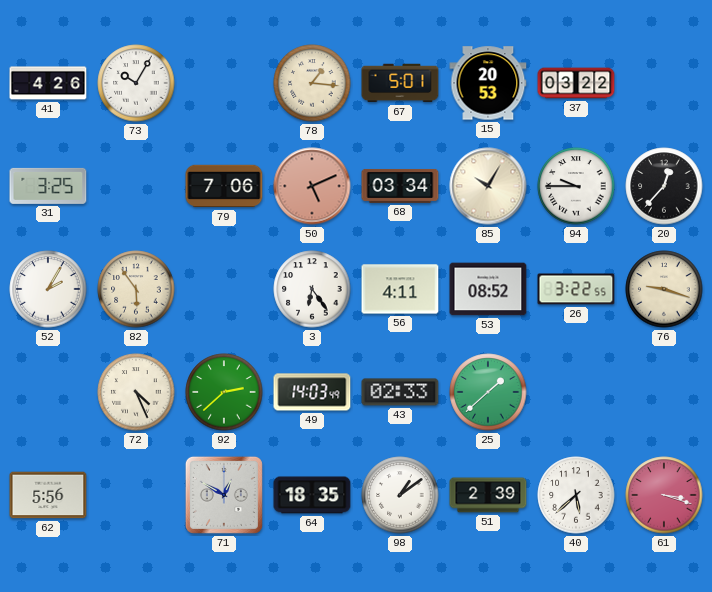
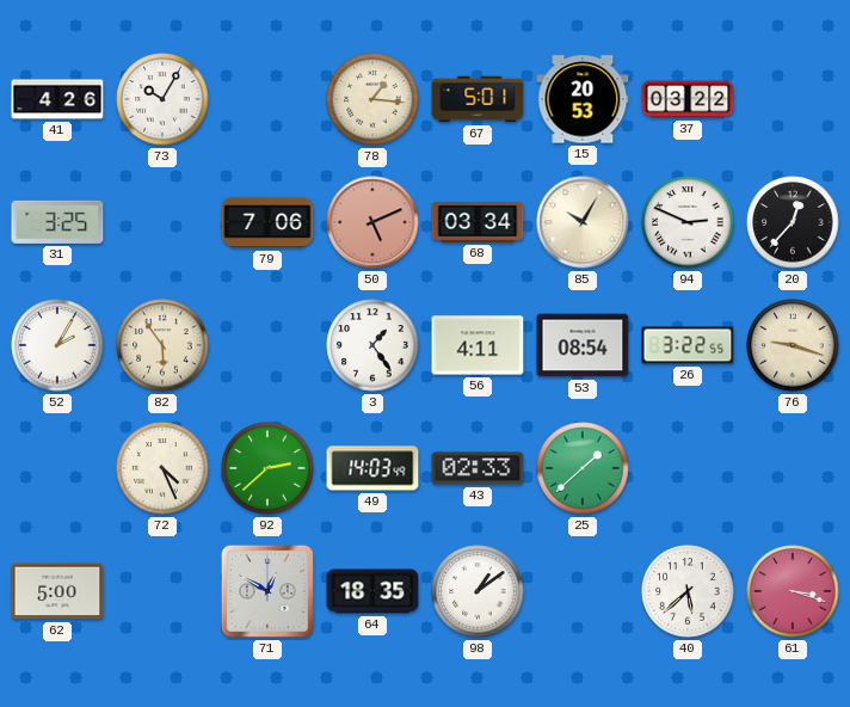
94: 9:45 -> 2:49 (688, 222)
3: 6:24 -> 1:24 (372, 345)
53: 08:52 -> 08:54 (583, 345)
62: 5:56 -> 5:00 (57, 591)
51: 2:39 -> none (488, 495)
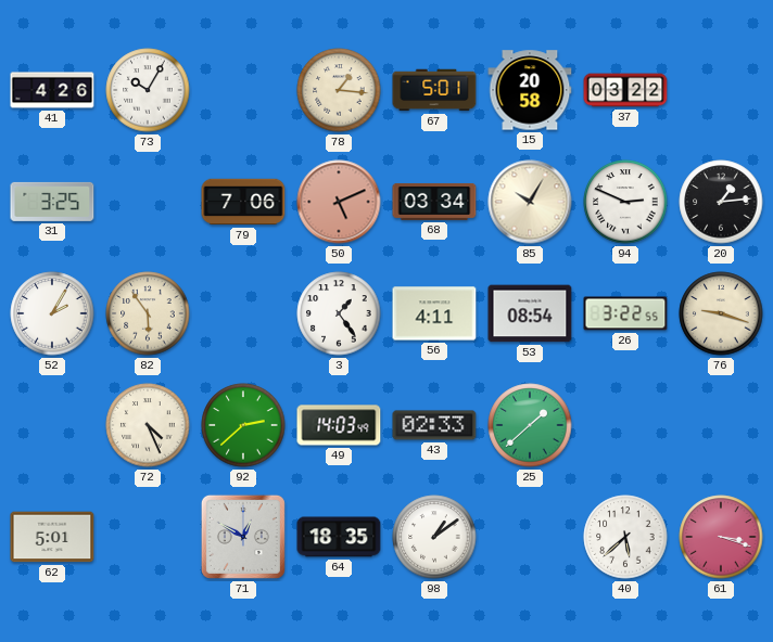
15: 20:53 -> 20:58 (530, 90)
20: 12:37 -> 1:14 (721, 202)
62: 5:00 -> 5:01 (52, 537)
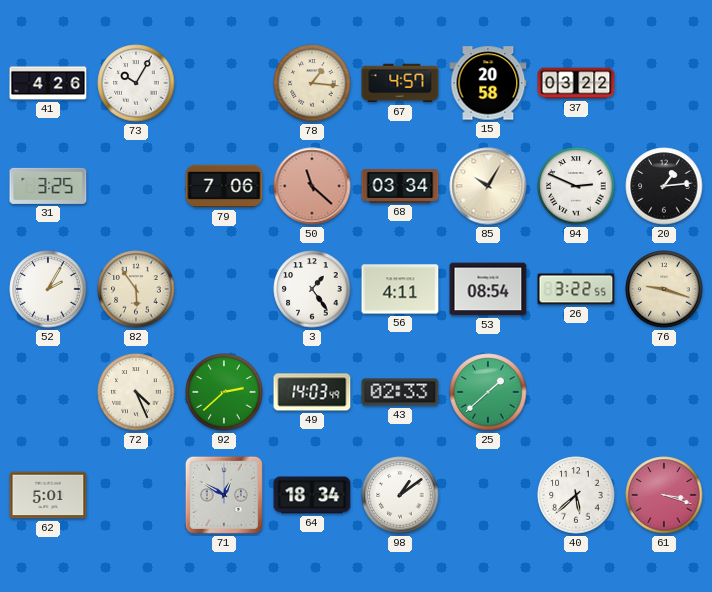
67: 5:01 -> 4:57 (400, 83)
50: 5:11 -> 11:22 (312, 186)
64: 18:35 -> 18:34 (312, 495)
